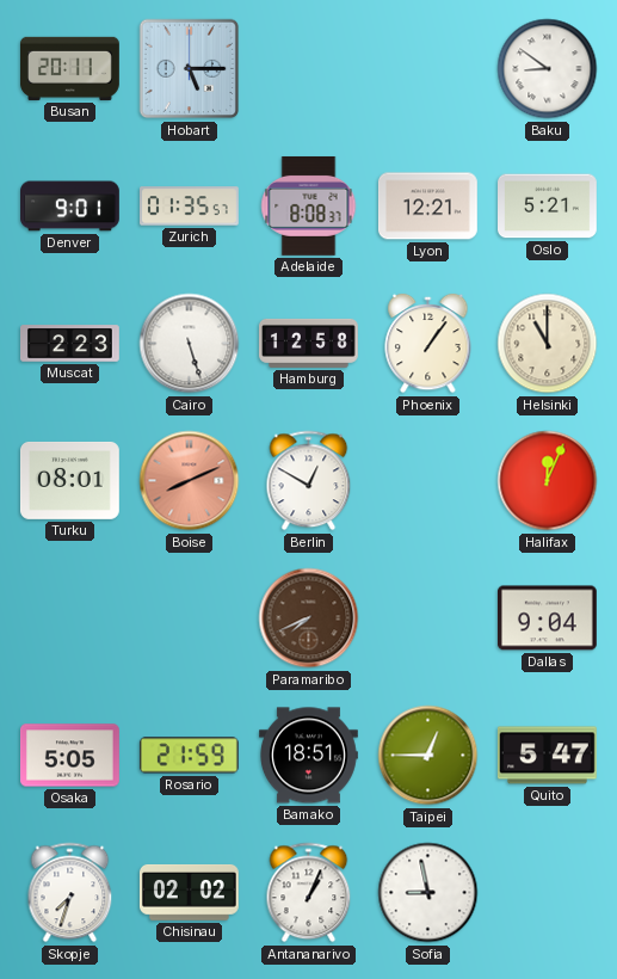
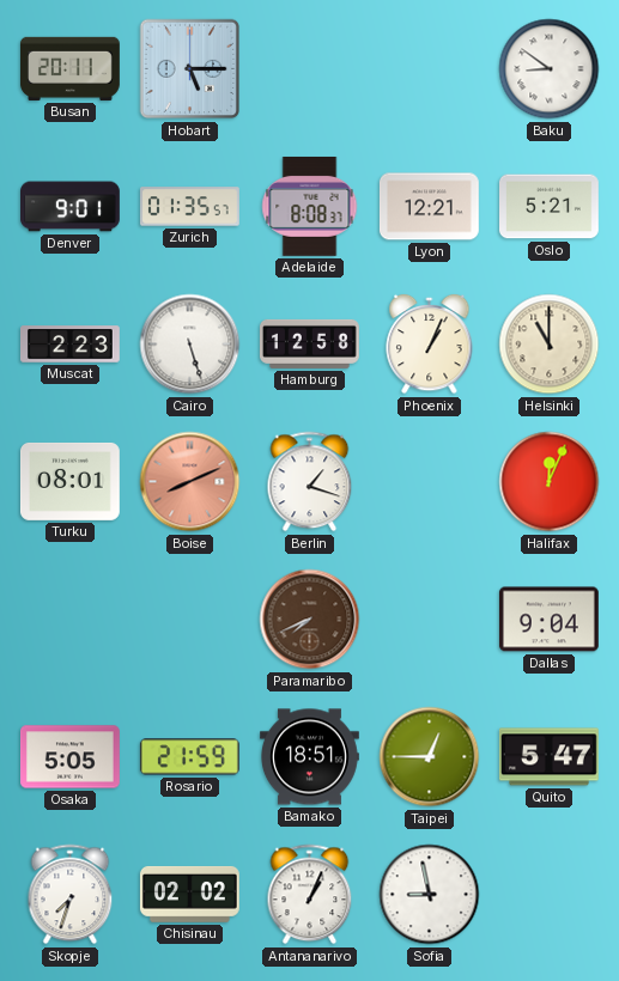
Phoenix: 1:06 -> 1:04 (430, 345)
Berlin: 12:50 -> 1:18 (310, 482)
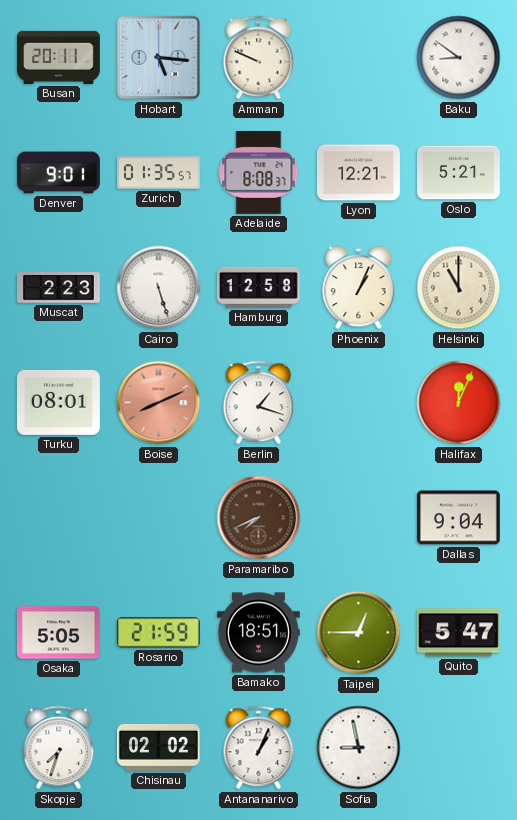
Hobart: 5:15 -> 5:16 (159, 58)
Amman: none -> 9:49 (259, 58)
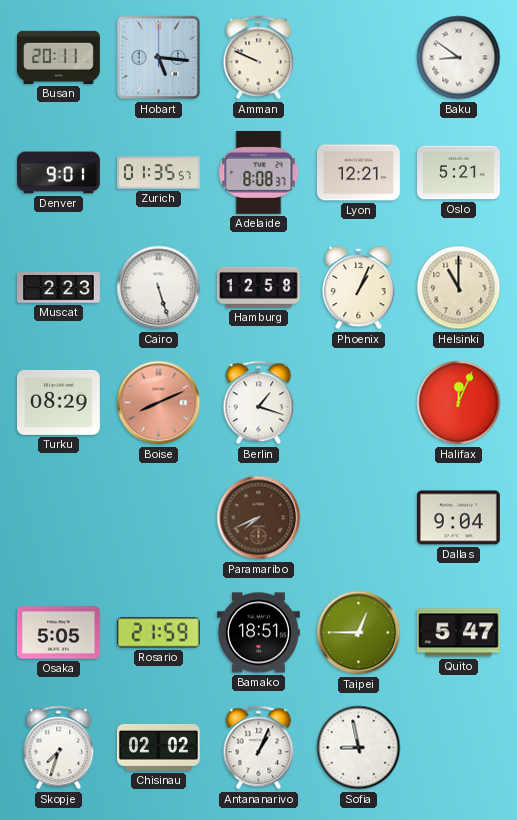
Turku: 08:01 -> 08:29 (58, 402)
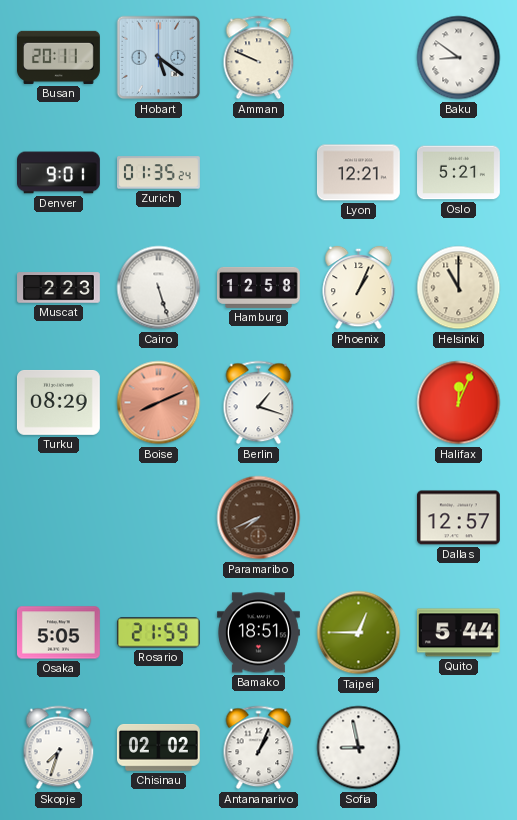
Hobart: 5:16 -> 5:21 (159, 58)
Zurich: 01:35:57 -> 01:35:24 (159, 173)
Adelaide: 8:08 -> none (259, 172)
Dallas: 9:04 -> 12:57 (458, 518)
Quito: 5:47 -> 5:44 (458, 633)
